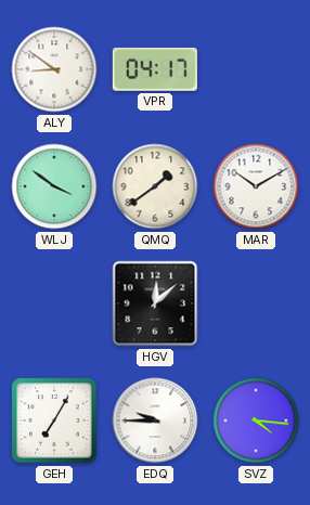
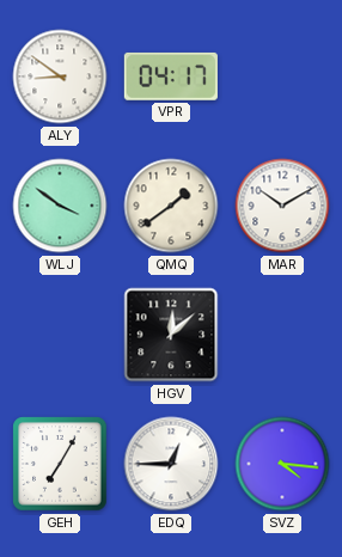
EDQ: 9:45 -> 12:45 (171, 464)
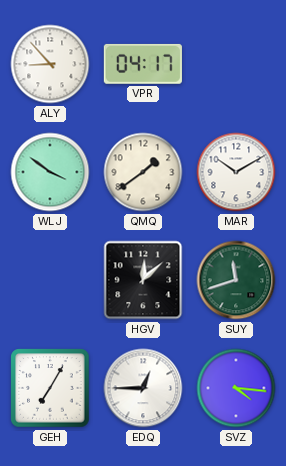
ALY: 8:51 -> 8:53 (50, 64)
SUY: none -> 11:42 (236, 280)
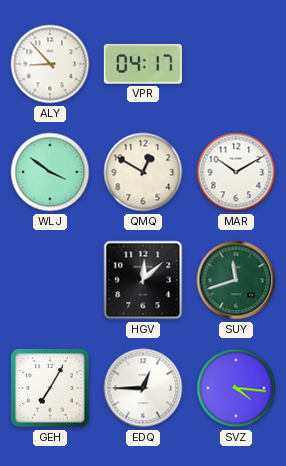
QMQ: 1:39 -> 12:50 (143, 172)
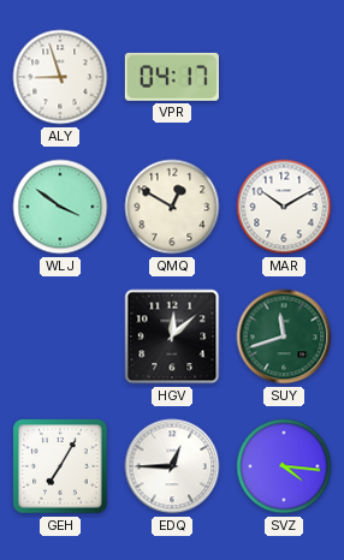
ALY: 8:53 -> 8:57 (60, 77)
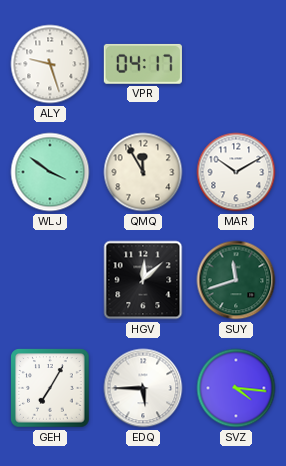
ALY: 8:57 -> 9:27 (50, 64)
QMQ: 12:50 -> 11:55 (143, 172)
EDQ: 12:45 -> 5:45 (143, 388)
